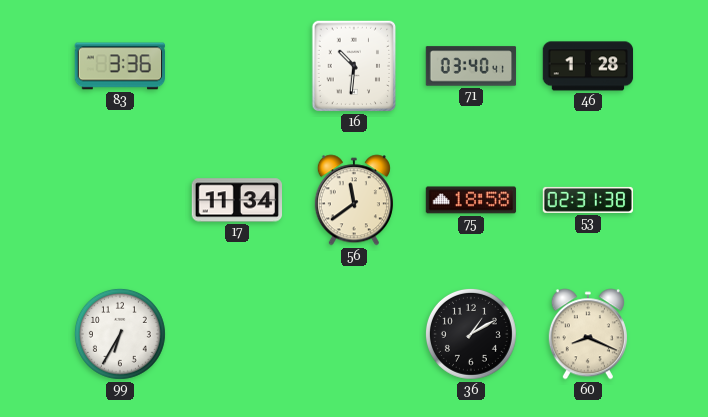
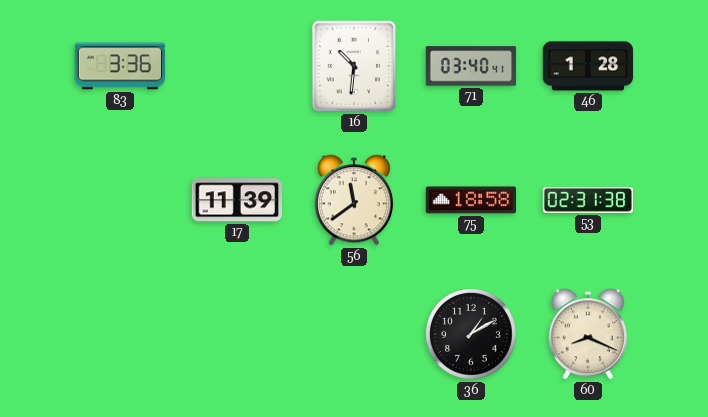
17: 11:34 -> 11:39 (236, 200)
99: 6:35 -> none (120, 334)
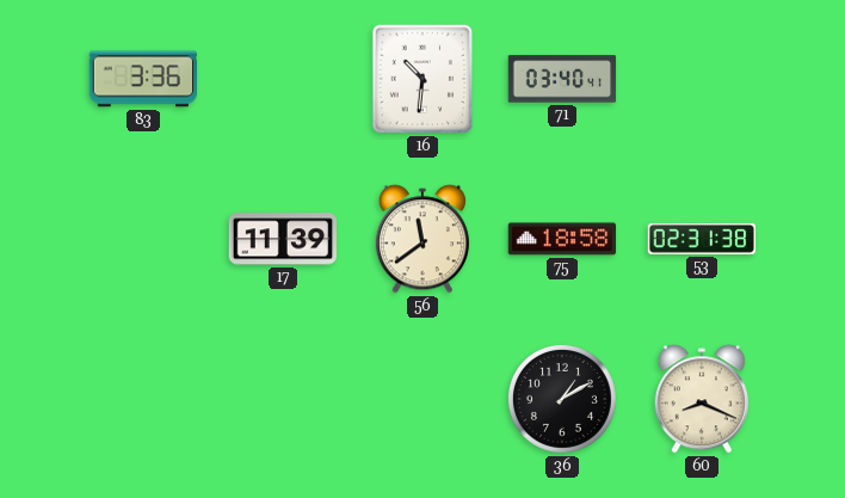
46: 1:28 -> none (588, 66)
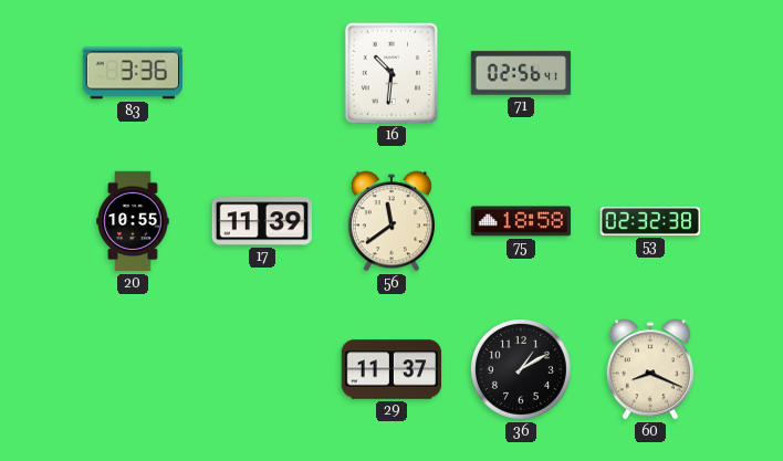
71: 03:40 -> 02:56 (521, 73)
20: none -> 10:55 (133, 221)
53: 02:31 -> 02:32 (650, 221)
29: none -> 11:37 (391, 369)
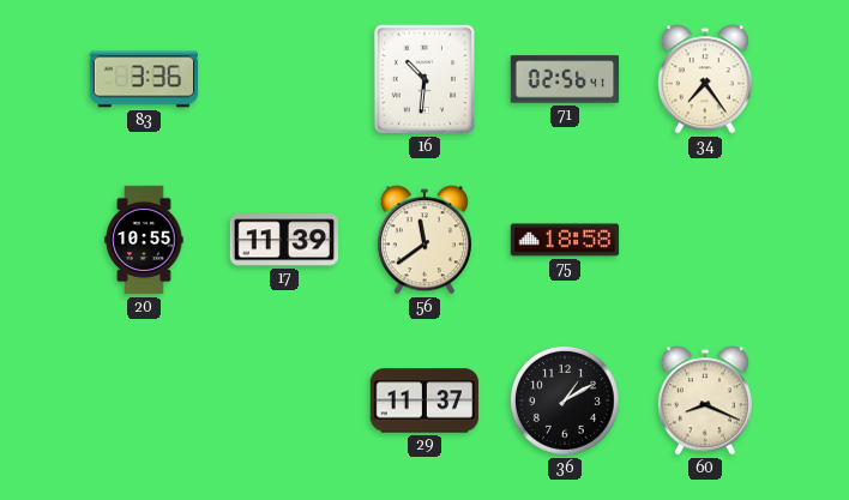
34: none -> 7:24 (705, 79)
53: 02:32 -> none (650, 221)
